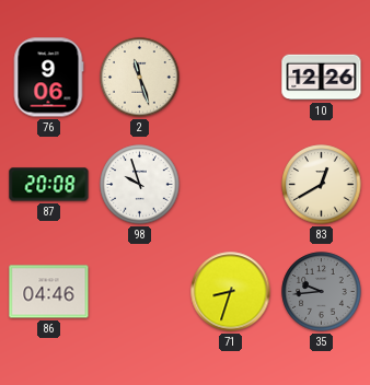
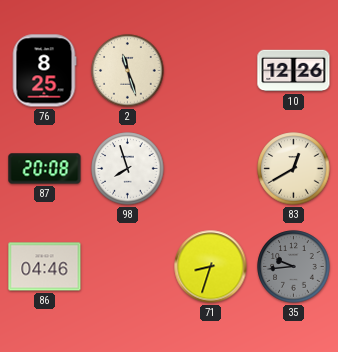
76: 9:06 -> 8:25 (44, 71)
98: 9:57 -> 7:57 (128, 169)
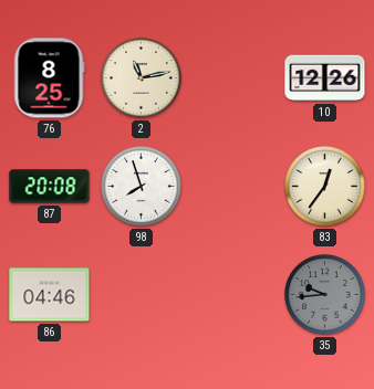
2: 11:27 -> 11:13 (142, 78)
83: 12:40 -> 12:36 (325, 187)
71: 8:33 -> none (211, 267)
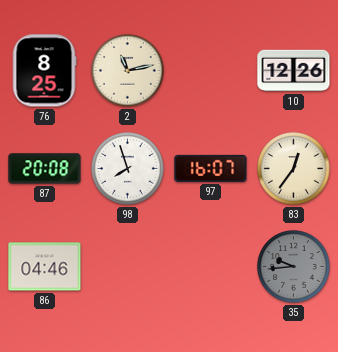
97: none -> 16:07 (211, 168)
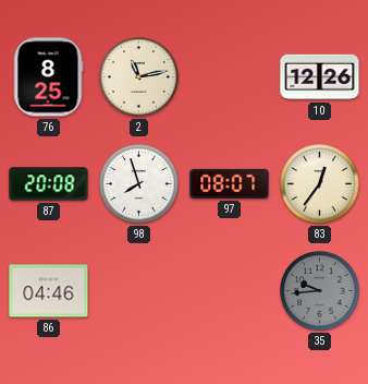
97: 16:07 -> 08:07 (230, 183)
